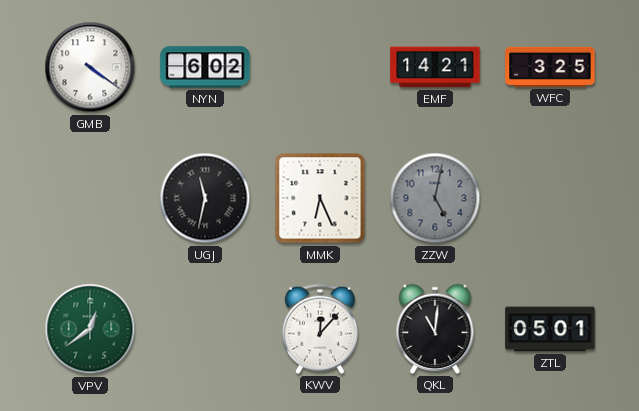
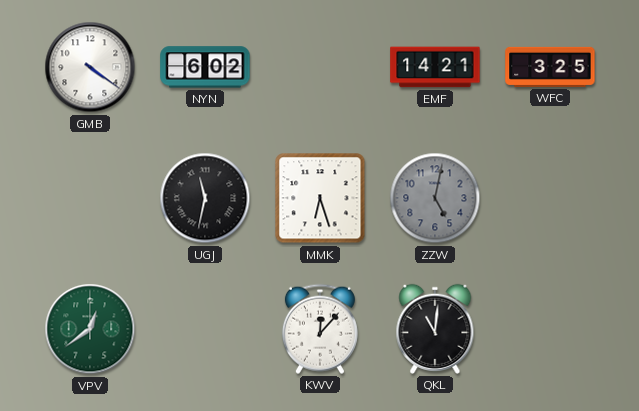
MMK: 6:26 -> 6:27 (320, 198)
ZTL: 05:01 -> none (550, 329)
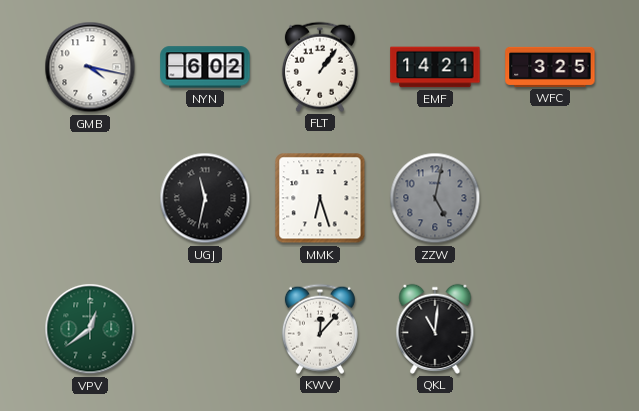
GMB: 4:21 -> 4:17 (90, 67)
FLT: none -> 1:06 (320, 67)
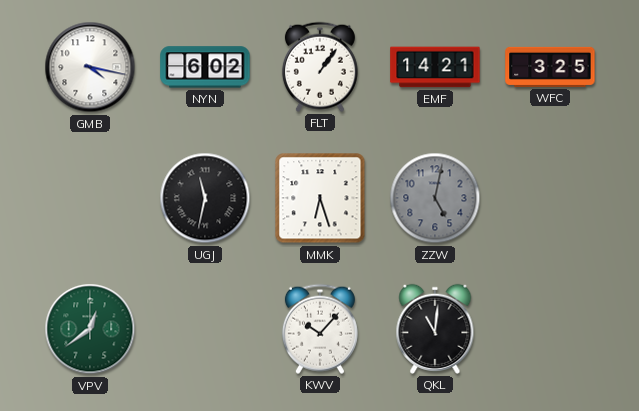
KWV: 12:07 -> 10:07 (320, 329)
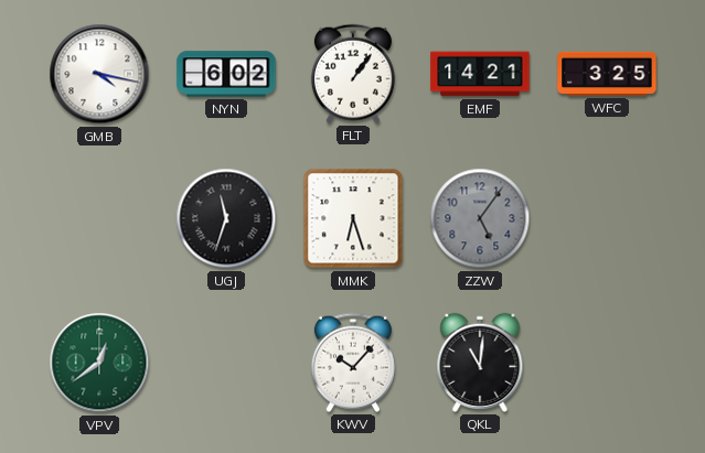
UGJ: 11:32 -> 11:33 (226, 218)
ZZW: 5:02 -> 5:06 (480, 218)
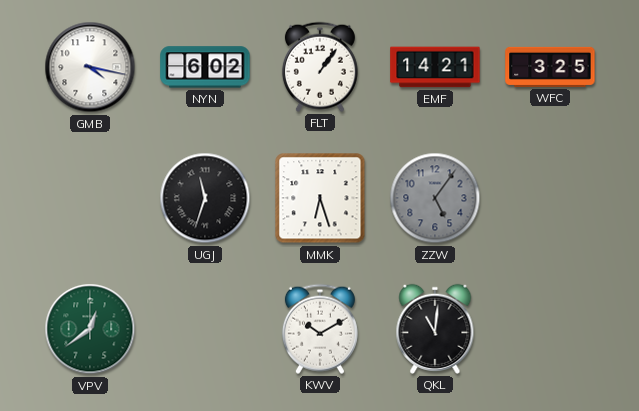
KWV: 10:07 -> 10:10 (320, 329)
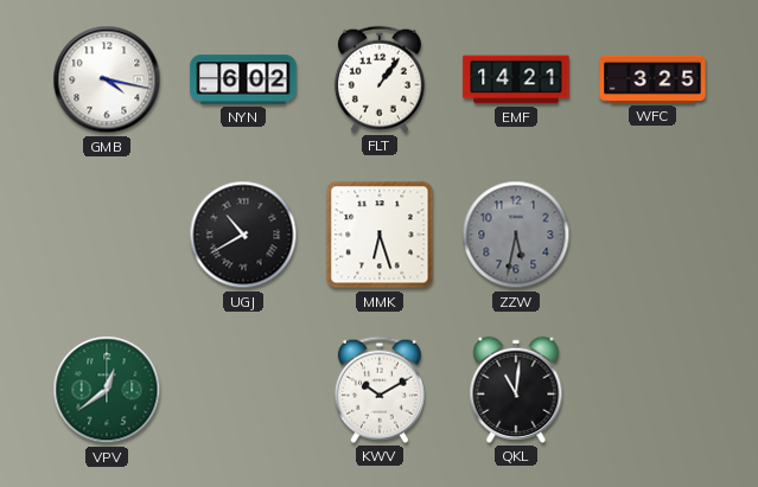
UGJ: 11:33 -> 10:40 (243, 235)
ZZW: 5:06 -> 5:32 (516, 235)
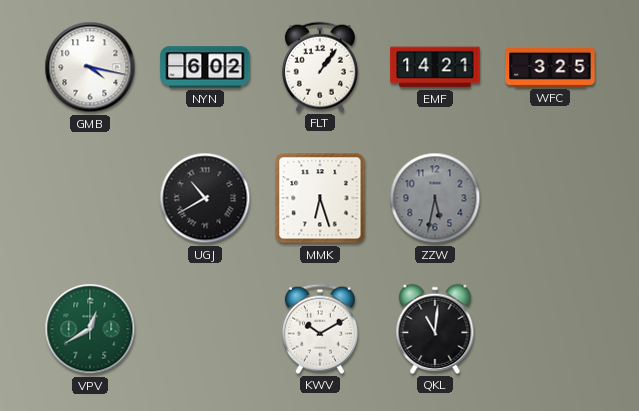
VPV: 12:39 -> 12:40 (90, 329)
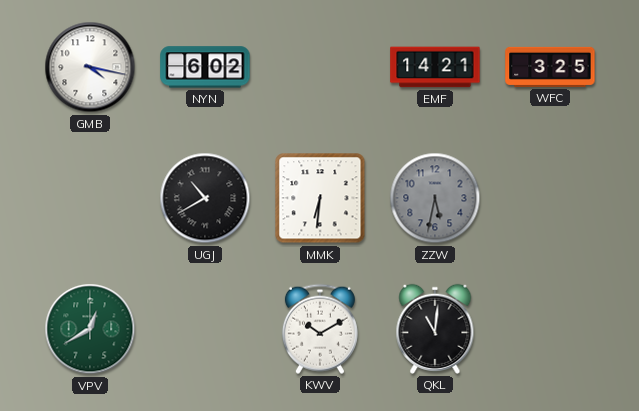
FLT: 1:06 -> none (320, 67)
MMK: 6:27 -> 6:31 (320, 198)
